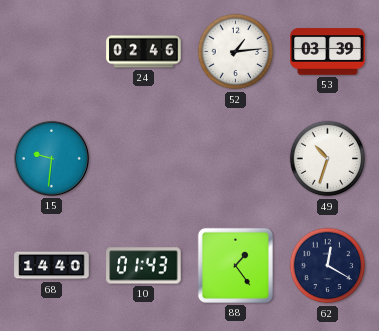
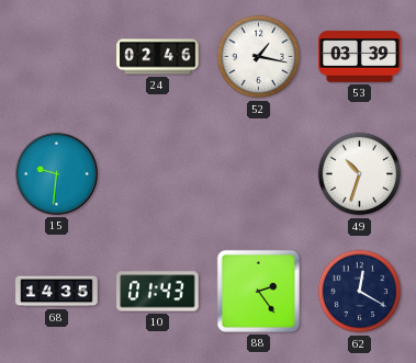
52: 1:14 -> 1:17 (259, 57)
68: 14:40 -> 14:35 (57, 292)
88: 1:24 -> 2:24 (258, 291)
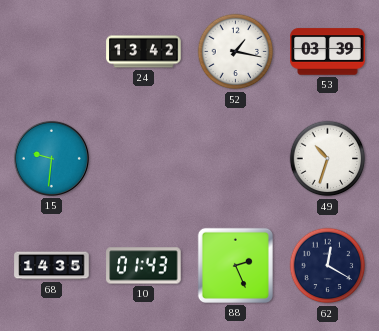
24: 02:46 -> 13:42 (144, 52)
88: 2:24 -> 2:26 (235, 265)
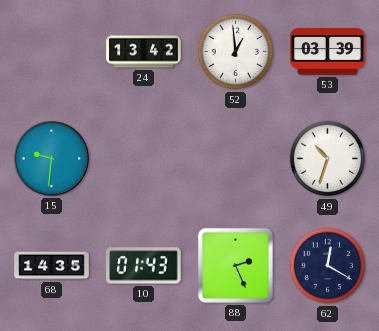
52: 1:17 -> 12:59 (236, 52)
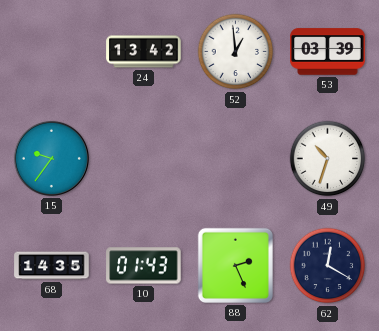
15: 9:31 -> 9:36 (51, 158)
